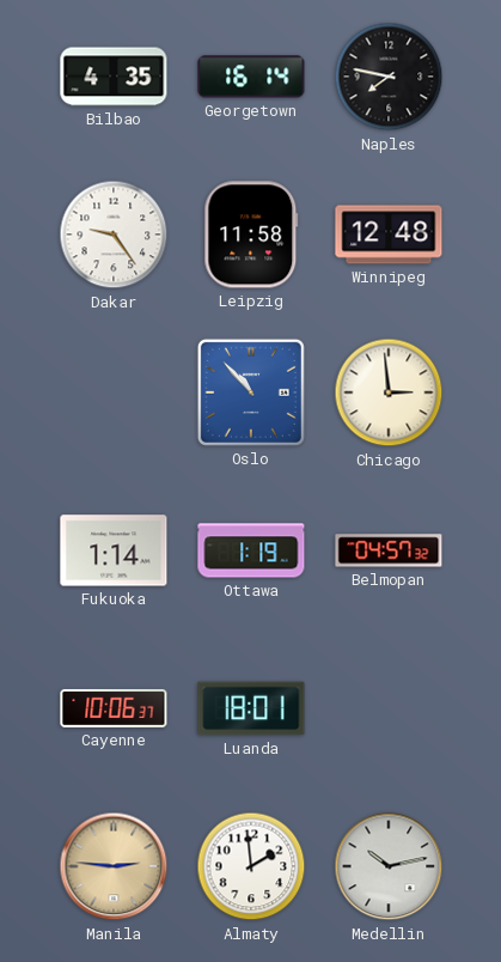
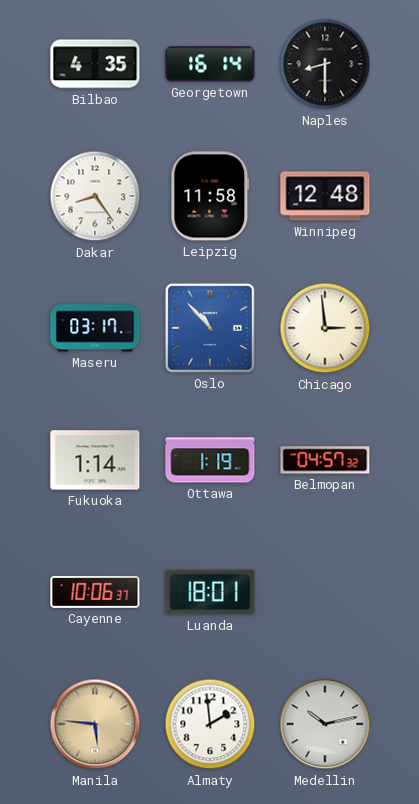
Naples: 7:47 -> 8:30 (325, 64)
Dakar: 9:24 -> 8:24 (95, 196)
Maseru: none -> 03:17 (95, 328)
Manila: 2:46 -> 5:46 (95, 724)
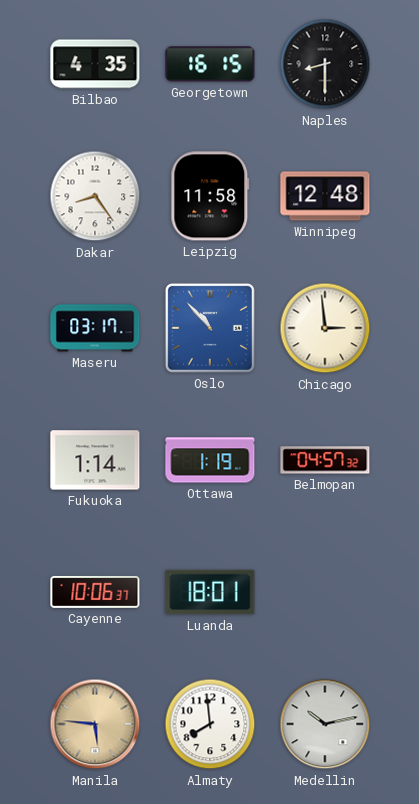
Georgetown: 16:14 -> 16:15 (210, 64)
Almaty: 1:59 -> 7:59 (210, 724)
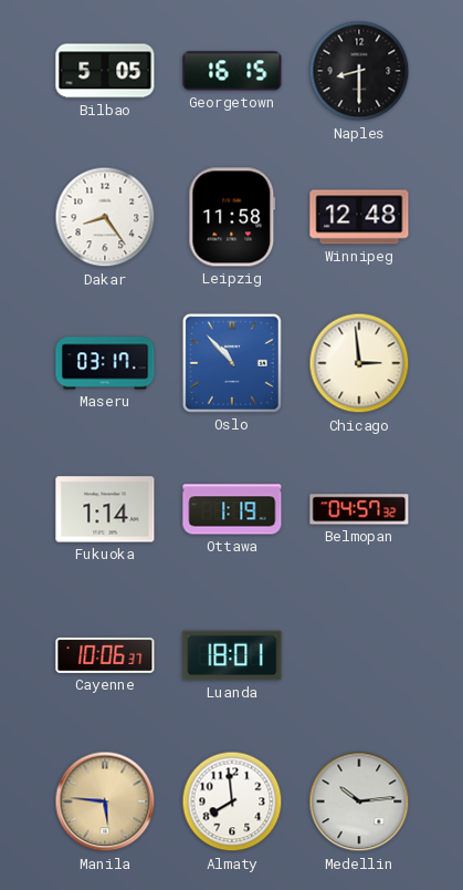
Bilbao: 4:35 -> 5:05 (105, 71)
Medellin: 10:13 -> 10:14 (359, 801)
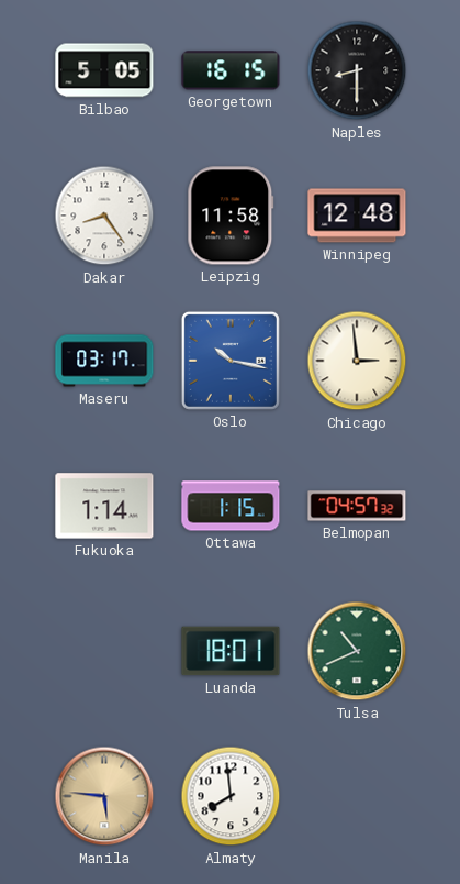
Oslo: 10:53 -> 10:17 (231, 361)
Ottawa: 1:19 -> 1:15 (231, 506)
Cayenne: 10:06 -> none (105, 655)
Tulsa: none -> 10:41 (357, 651)
Medellin: 10:14 -> none (359, 801)
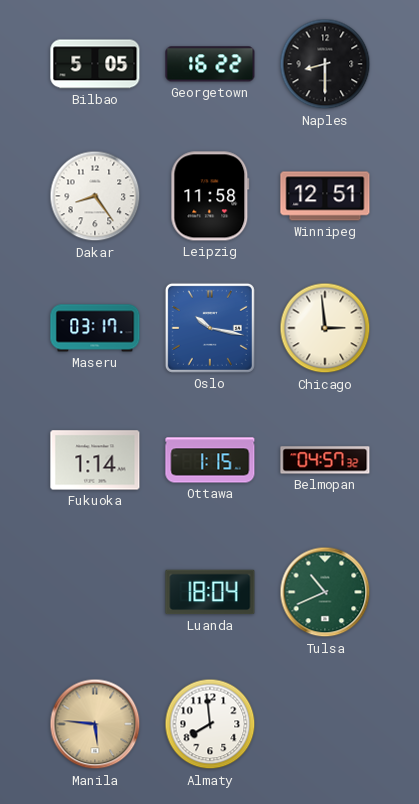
Georgetown: 16:15 -> 16:22 (210, 64)
Winnipeg: 12:48 -> 12:51 (325, 196)
Luanda: 18:01 -> 18:04 (210, 592)
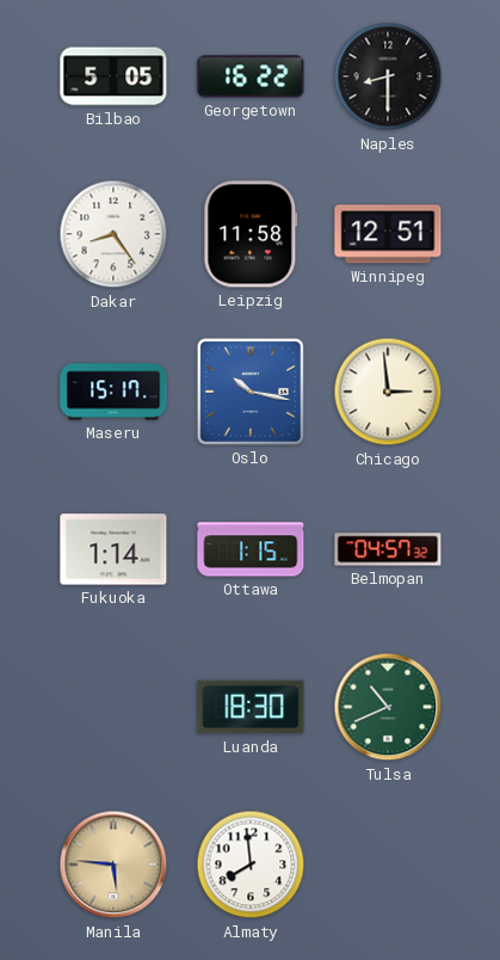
Maseru: 03:17 -> 15:17 (113, 392)
Luanda: 18:04 -> 18:30 (251, 707)
